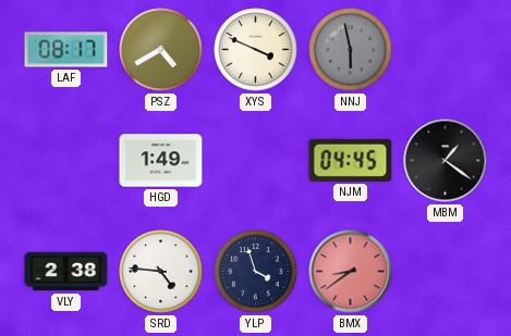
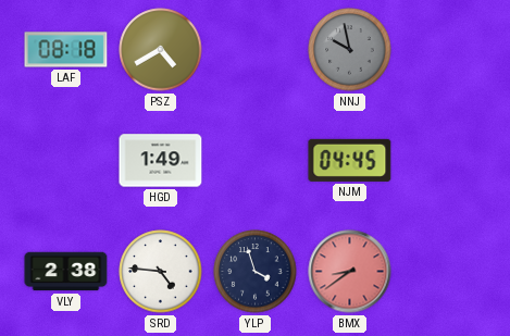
LAF: 08:17 -> 08:18 (66, 50)
XYS: 3:49 -> none (256, 50)
NNJ: 5:58 -> 9:58 (350, 50)
MBM: 1:21 -> none (446, 161)
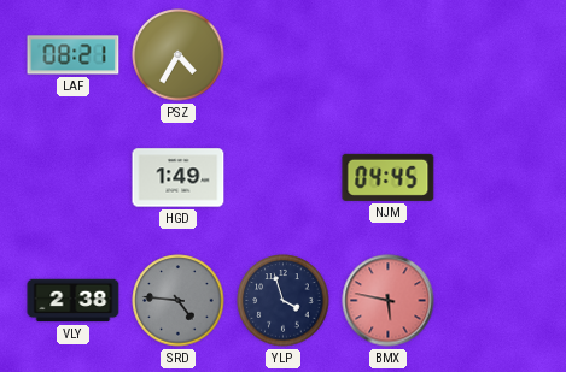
LAF: 08:18 -> 08:21 (74, 55)
PSZ: 4:40 -> 4:35 (179, 55)
NNJ: 9:58 -> none (350, 50)
SRD dial: white -> grey (179, 301)
BMX: 8:39 -> 5:47 (389, 301)
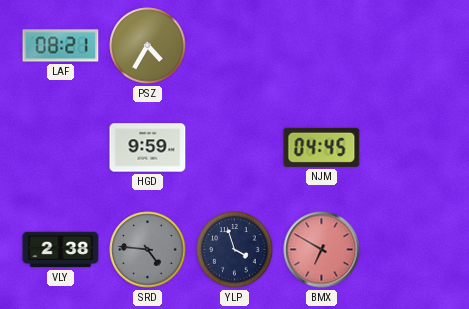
HGD: 1:49 -> 9:59 (148, 148)
BMX: 5:47 -> 6:50 (322, 250)
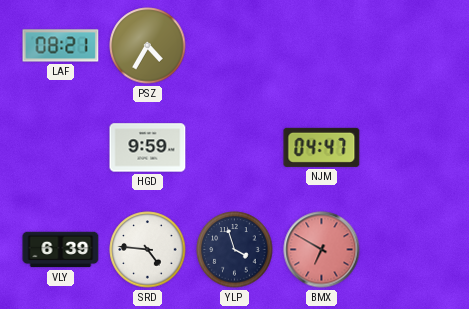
NJM: 04:45 -> 04:47 (322, 147)
VLY: 2:38 -> 6:39 (61, 250)
SRD dial: grey -> white (148, 250)
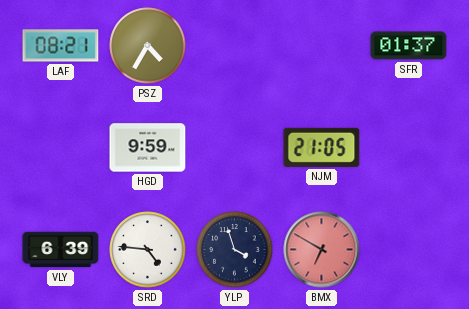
SFR: none -> 01:37 (409, 46)
NJM: 04:47 -> 21:05 (322, 147)
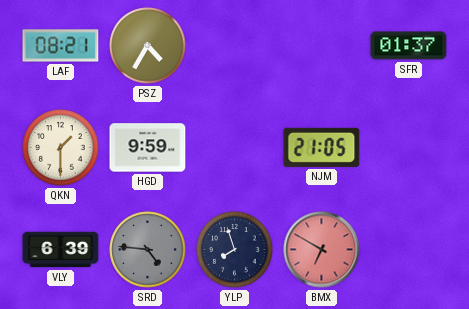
QKN: none -> 1:30 (61, 148)
SRD dial: white -> grey (148, 250)
YLP: 3:57 -> 7:57 (235, 250)
